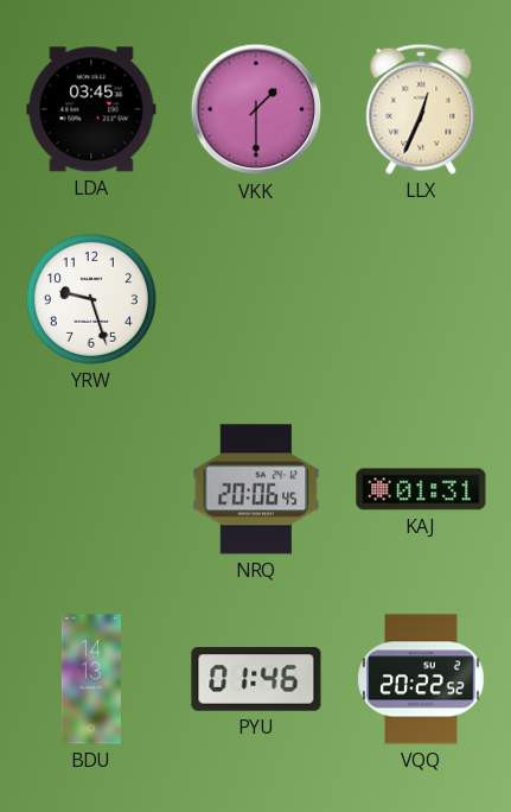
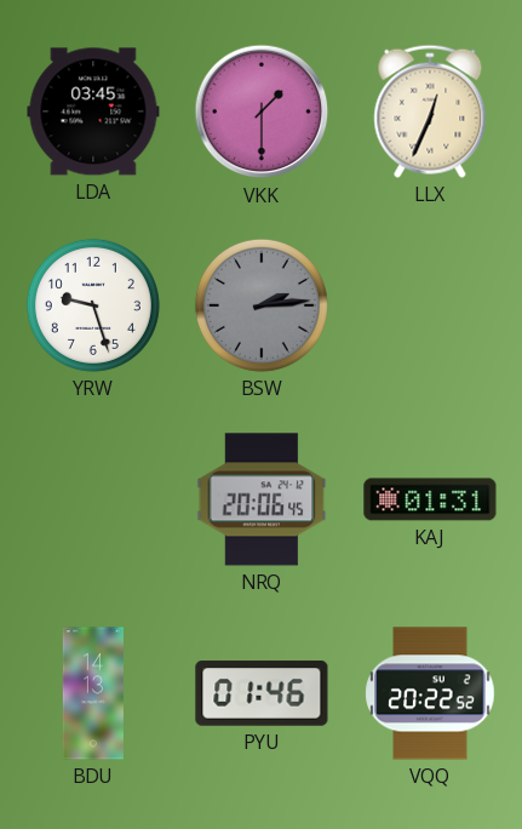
BSW: none -> 2:14 (262, 305)
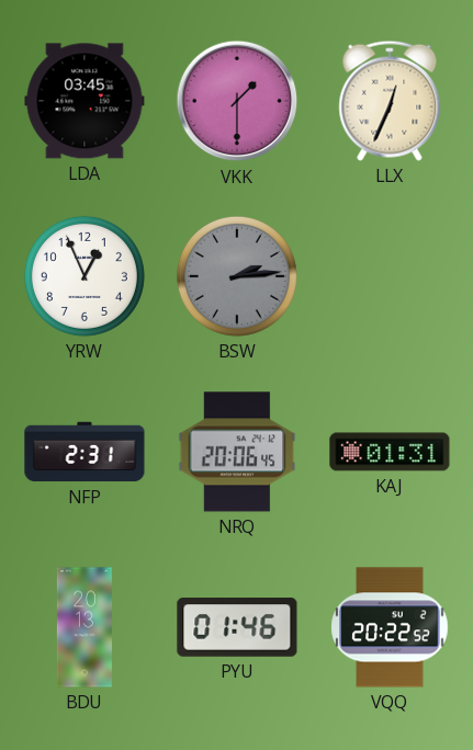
YRW: 9:27 -> 12:56 (85, 276)
NFP: none -> 2:31 (85, 452)
BDU: 14:13 -> 20:13 (85, 627)
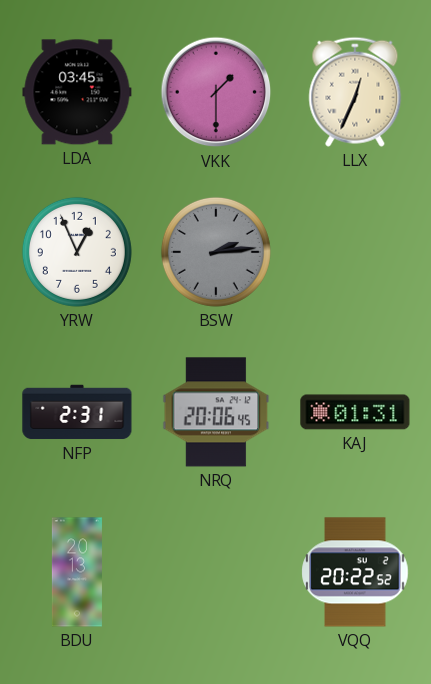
PYU: 01:46 -> none (237, 627)
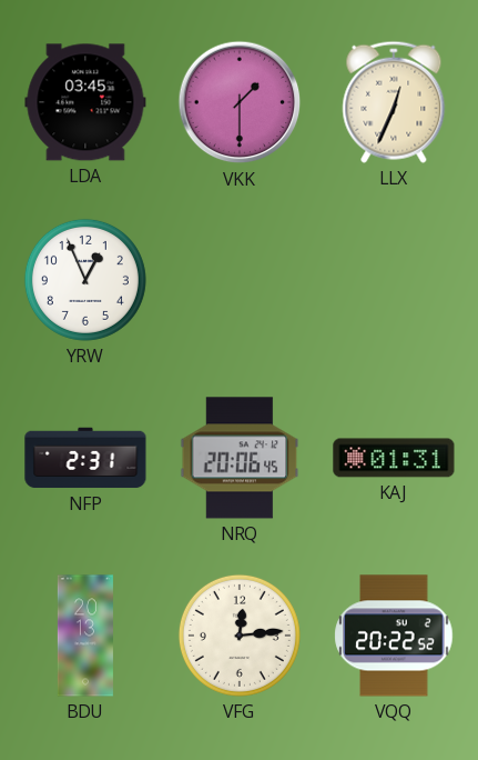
BSW: 2:14 -> none (216, 252)
VFG: none -> 12:14 (240, 636)
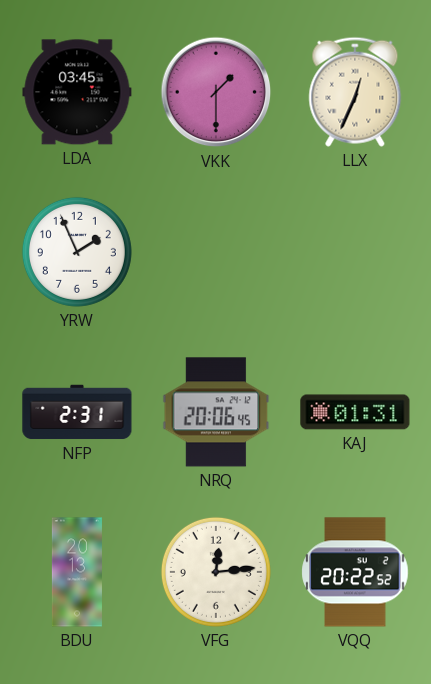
YRW: 12:56 -> 1:56 (77, 252)
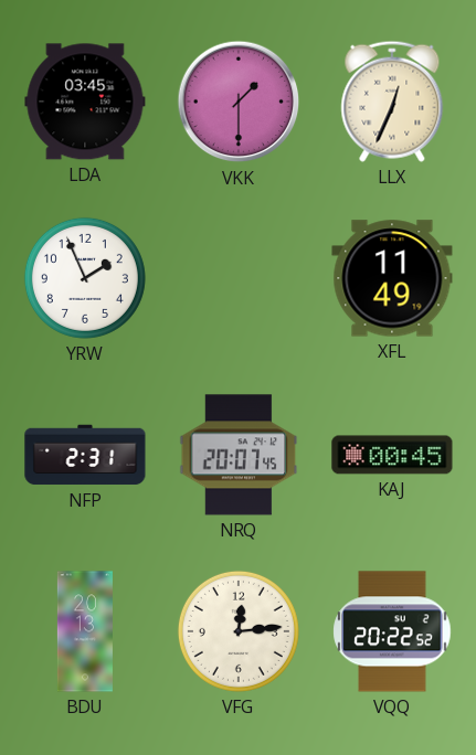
XFL: none -> 11:49 (392, 278)
NRQ: 20:06 -> 20:07 (239, 455)
KAJ: 01:31 -> 00:45 (392, 455)
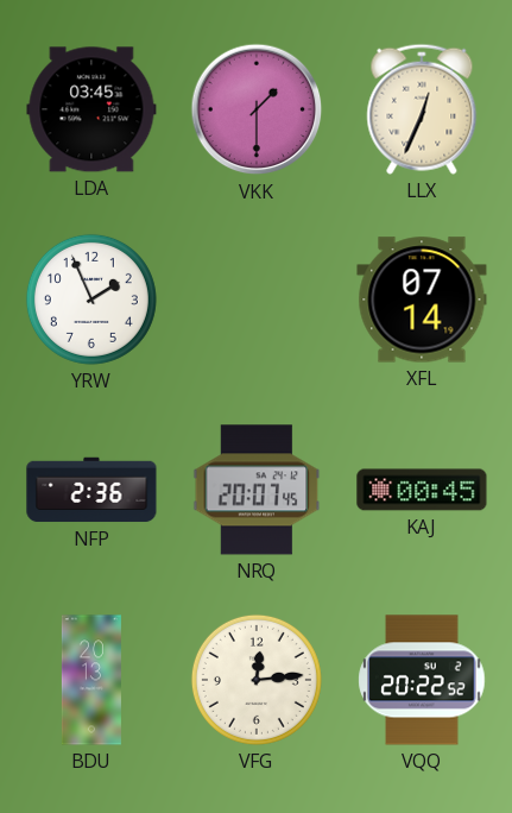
XFL: 11:49 -> 07:14 (422, 300)
NFP: 2:31 -> 2:36 (91, 490)
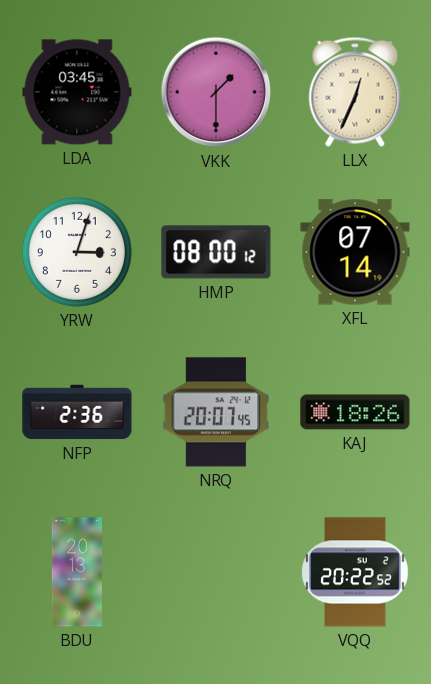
YRW: 1:56 -> 3:03 (77, 252)
HMP: none -> 08:00 (216, 252)
KAJ: 00:45 -> 18:26 (355, 412)
VFG: 12:14 -> none (257, 680)
